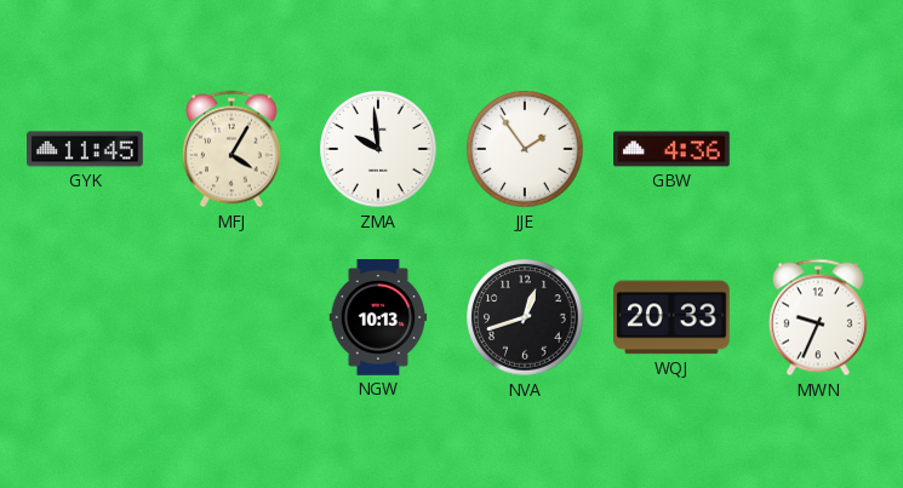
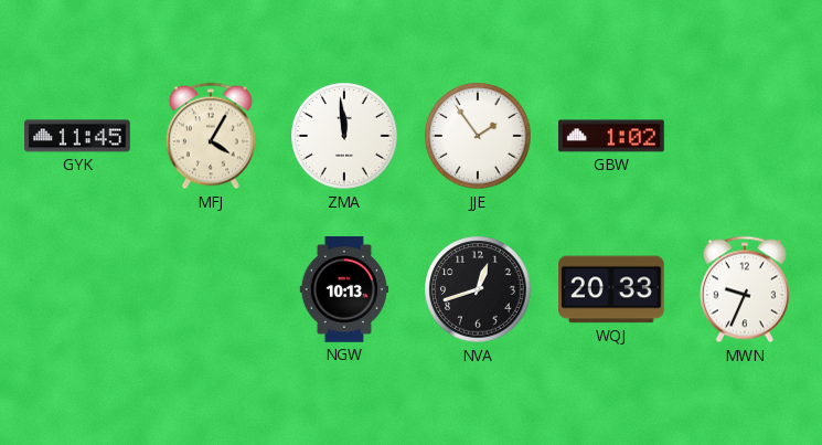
ZMA: 9:59 -> 11:59 (344, 136)
GBW: 4:36 -> 1:02 (611, 136)
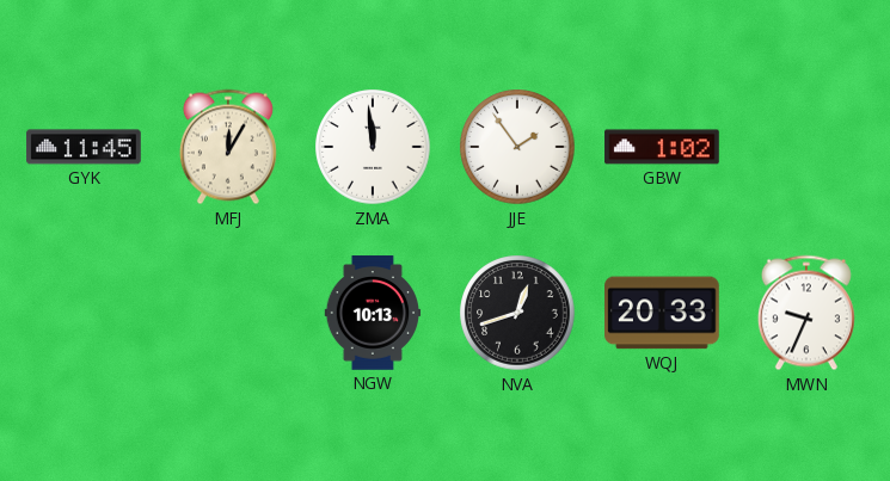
MFJ: 4:05 -> 12:05 (228, 147)
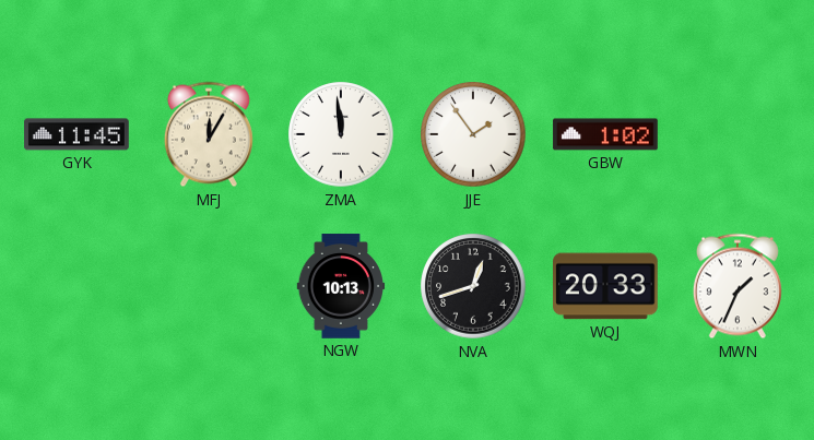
MWN: 9:34 -> 1:34 (738, 286)
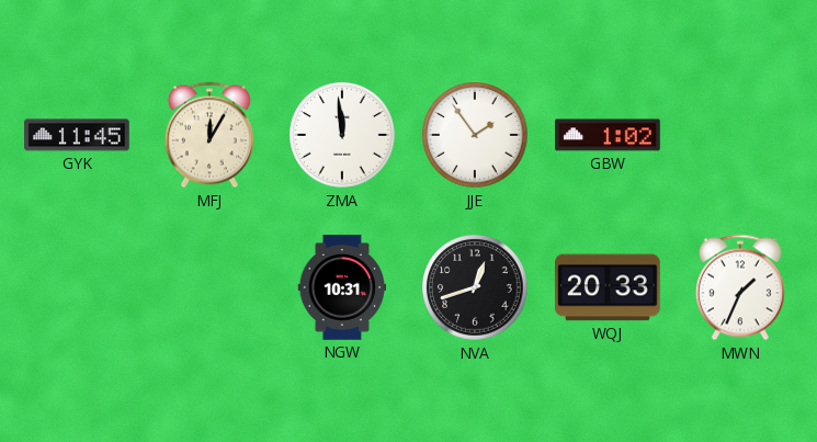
NGW: 10:13 -> 10:31 (342, 287)
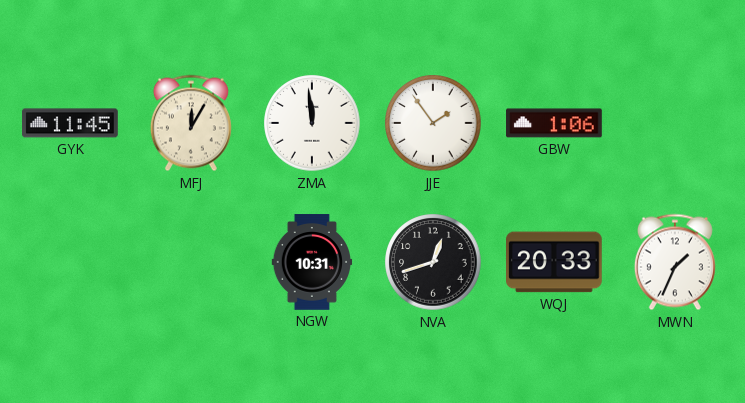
GBW: 1:02 -> 1:06 (554, 123)
